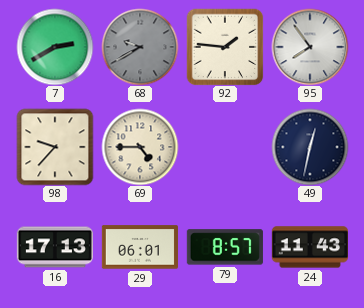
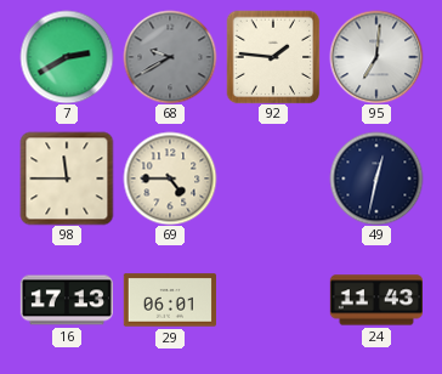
95: 7:54 -> 7:01 (376, 57)
98: 9:37 -> 11:45 (67, 178)
79: 8:57 -> none (225, 247)
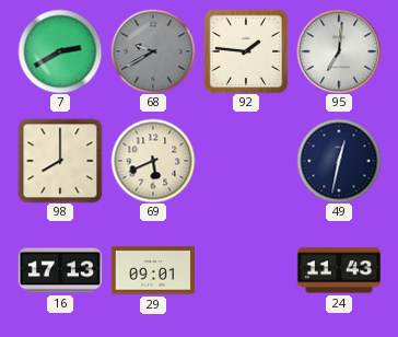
98: 11:45 -> 8:00 (60, 161)
69: 4:45 -> 5:41 (153, 161)
29: 06:01 -> 09:01 (153, 270)
